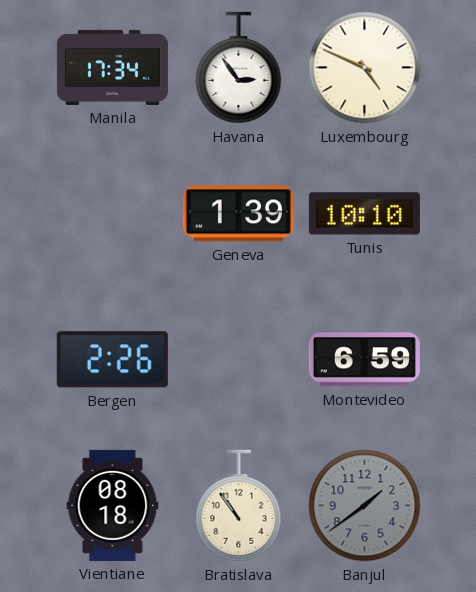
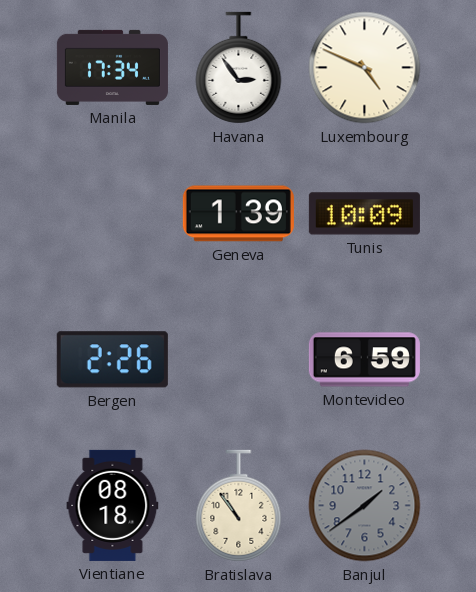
Tunis: 10:10 -> 10:09 (364, 214)
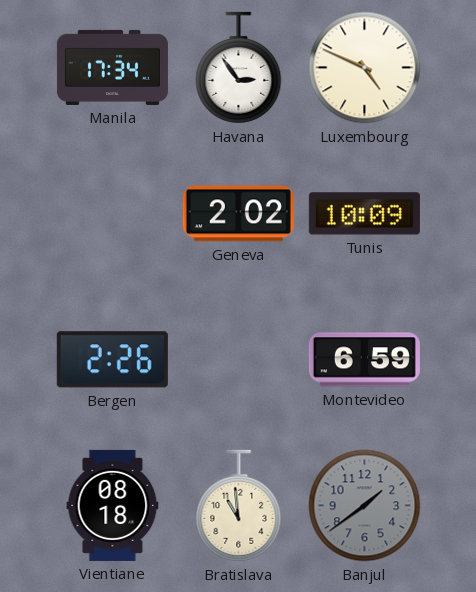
Geneva: 1:39 -> 2:02 (238, 214)
Bratislava: 10:54 -> 10:59 (239, 506)
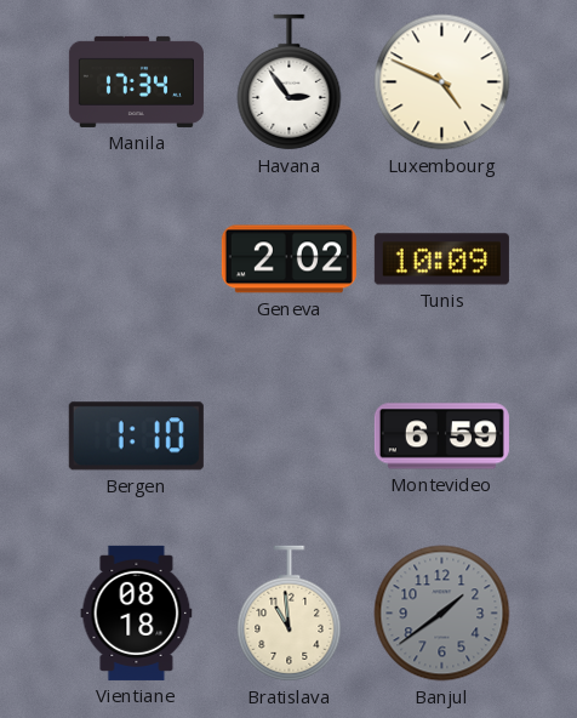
Bergen: 2:26 -> 1:10 (136, 437)
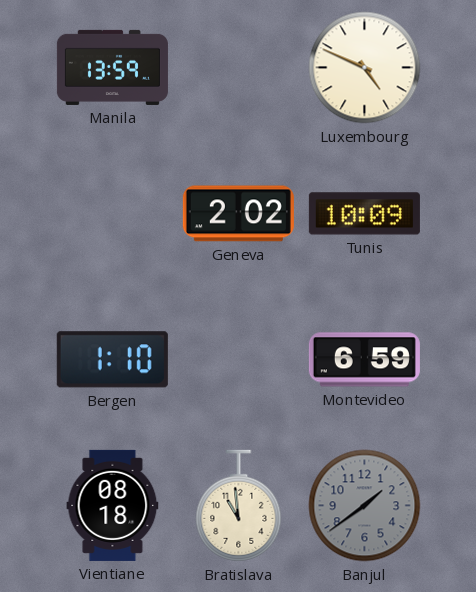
Manila: 17:34 -> 13:59 (112, 67)
Havana: 2:54 -> none (290, 82)
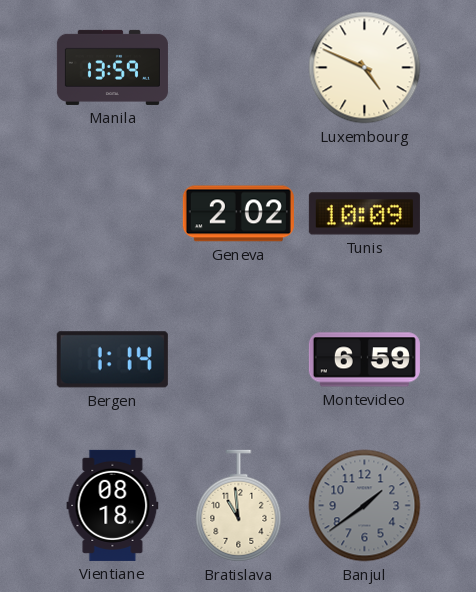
Bergen: 1:10 -> 1:14 (112, 360)
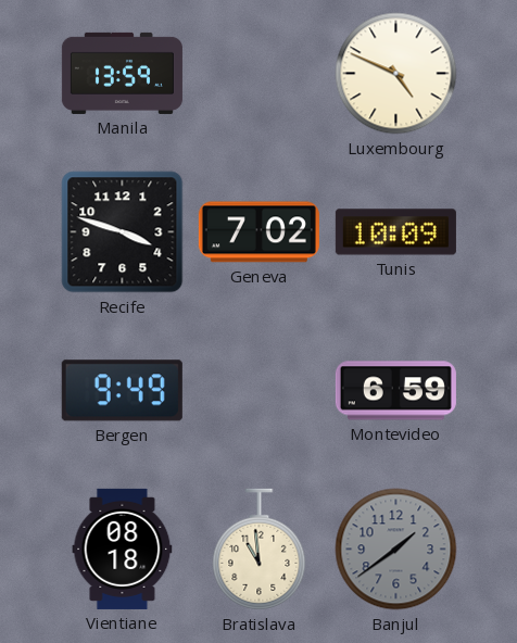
Recife: none -> 3:48 (123, 232)
Geneva: 2:02 -> 7:02 (258, 232)
Bergen: 1:14 -> 9:49 (122, 391)
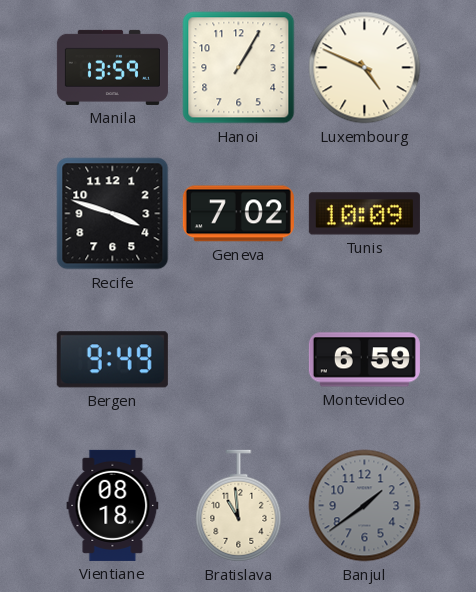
Hanoi: none -> 1:05 (239, 68)
